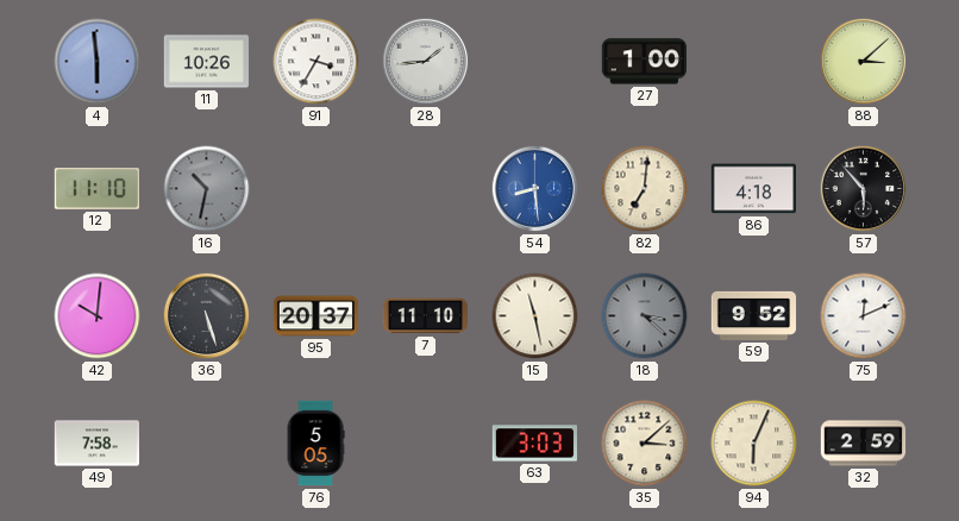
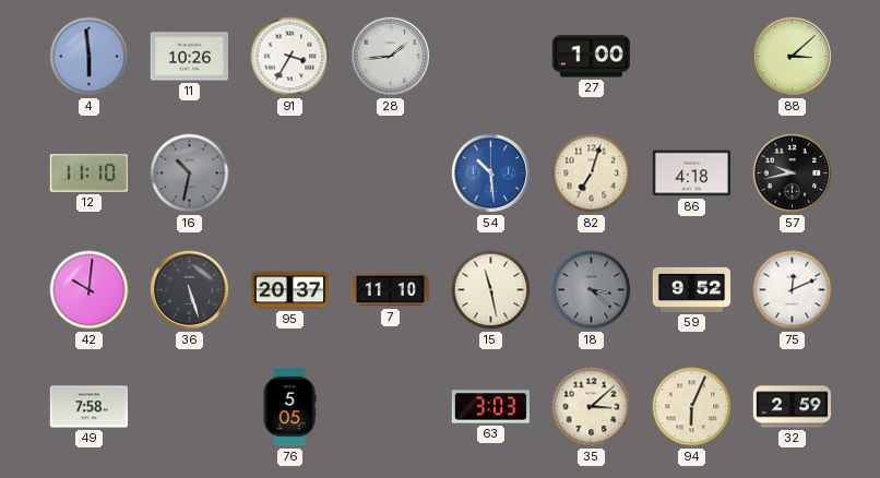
54: 8:29 -> 10:29 (491, 174)
82: 7:01 -> 7:03 (592, 174)
57: 5:53 -> 9:43 (793, 174)
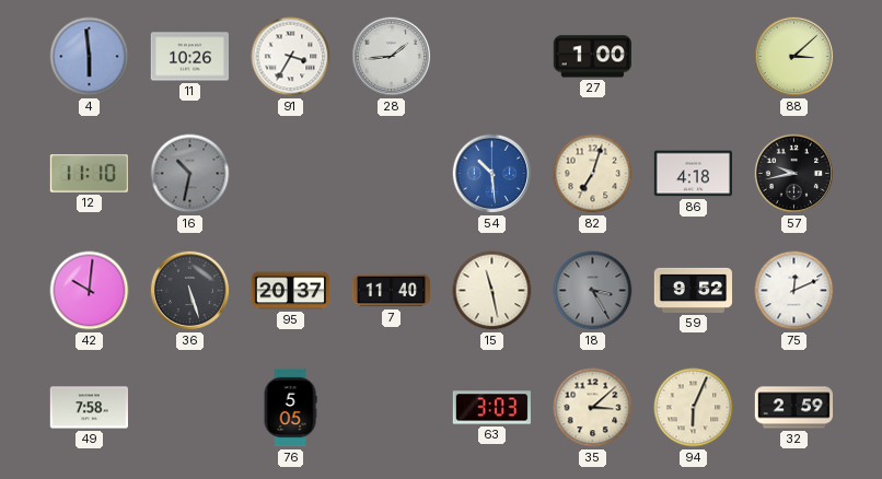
7: 11:10 -> 11:40 (391, 291)
18: 3:22 -> 3:25 (593, 291)
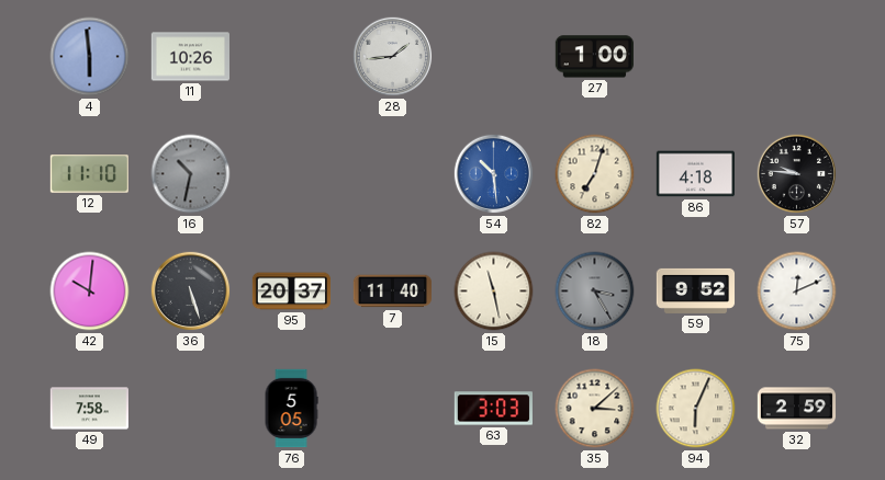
91: 3:35 -> none (291, 57)
88: 3:08 -> none (794, 57)
57: 9:43 -> 9:46 (797, 174)
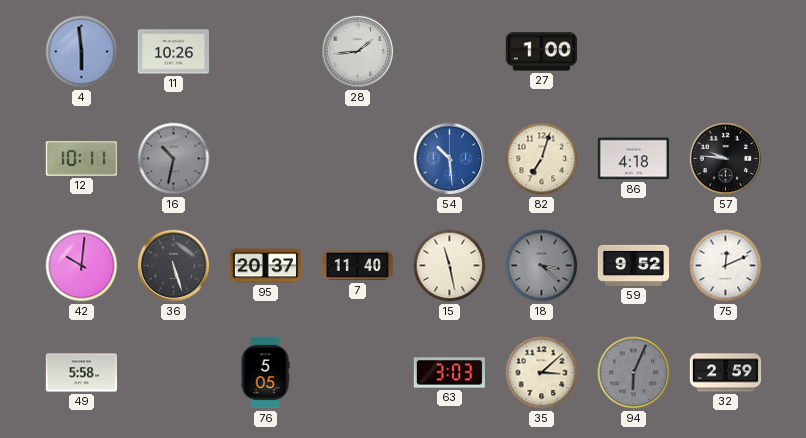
12: 11:10 -> 10:11 (81, 159)
18: 3:25 -> 3:22 (542, 266)
49: 7:58 -> 5:58 (81, 373)
94 dial: cream -> grey (634, 373)
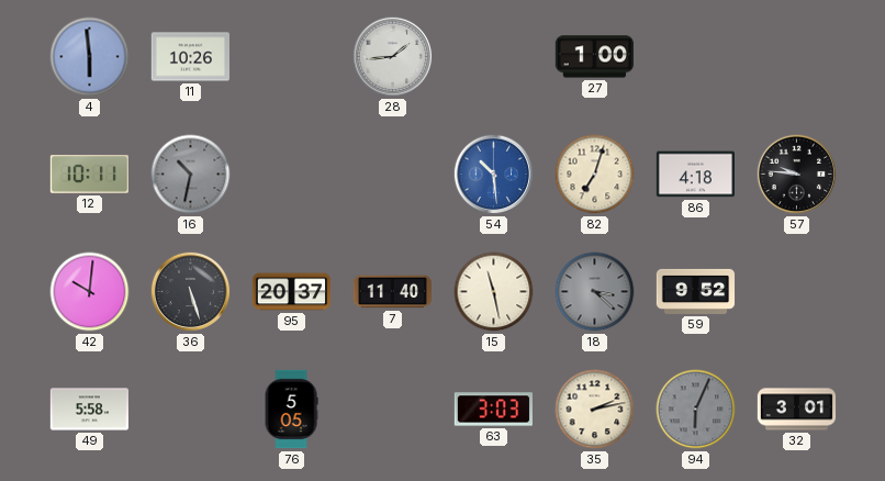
75: 12:11 -> none (726, 266)
35: 3:08 -> 2:13 (595, 410)
32: 2:59 -> 3:01 (797, 410)
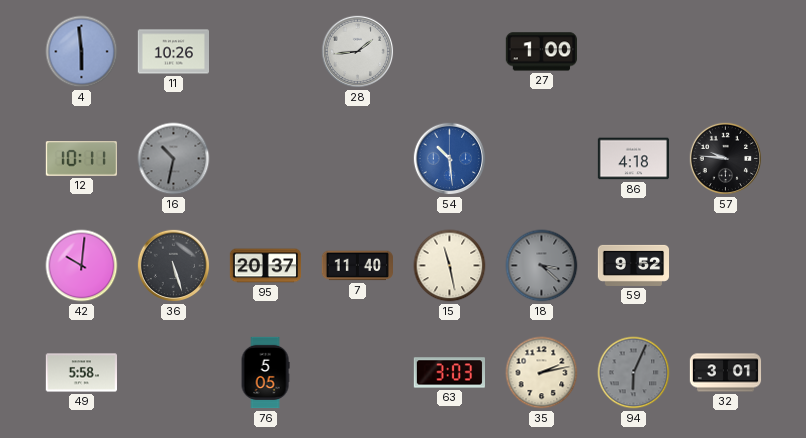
82: 7:03 -> none (595, 175)
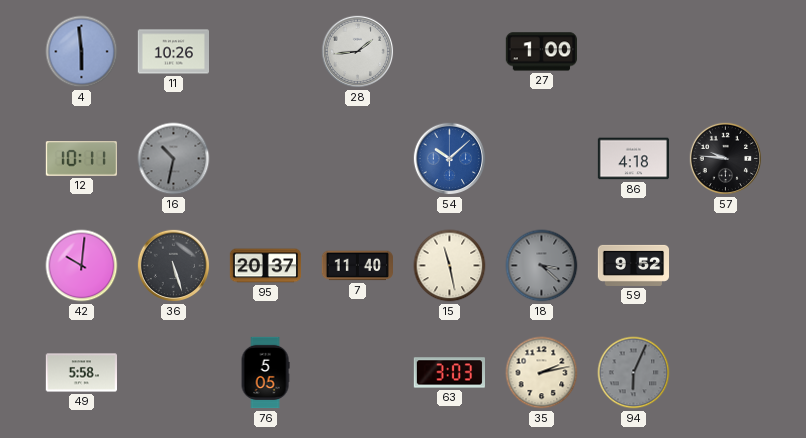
54: 10:29 -> 10:08 (450, 159)
32: 3:01 -> none (726, 373)
